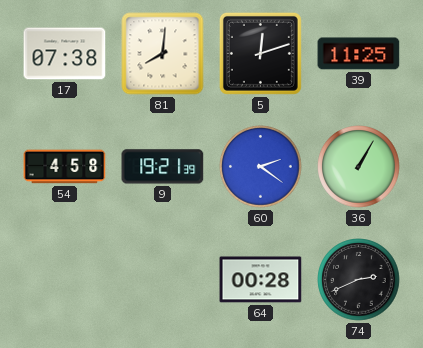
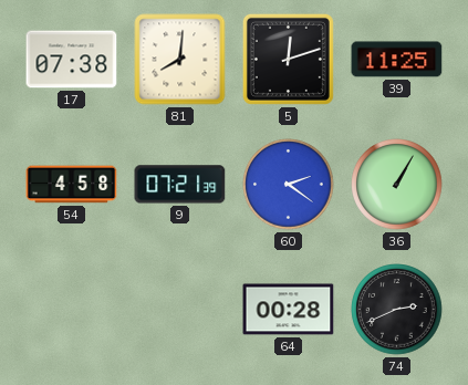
9: 19:21 -> 07:21 (180, 185)
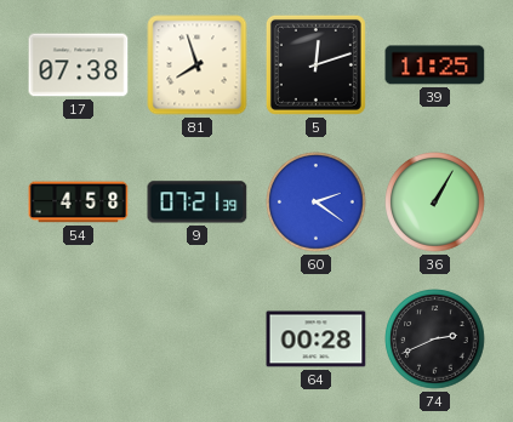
81: 8:01 -> 7:57 (198, 65)
